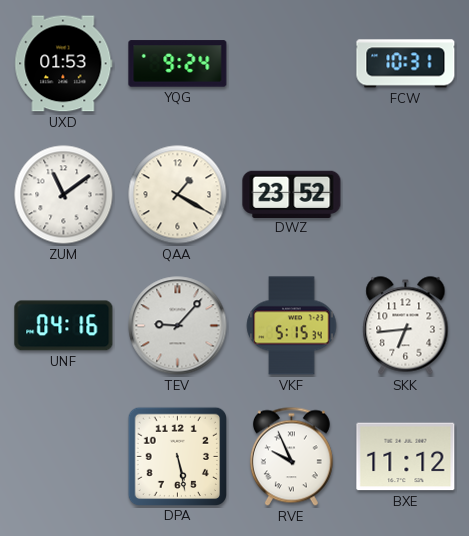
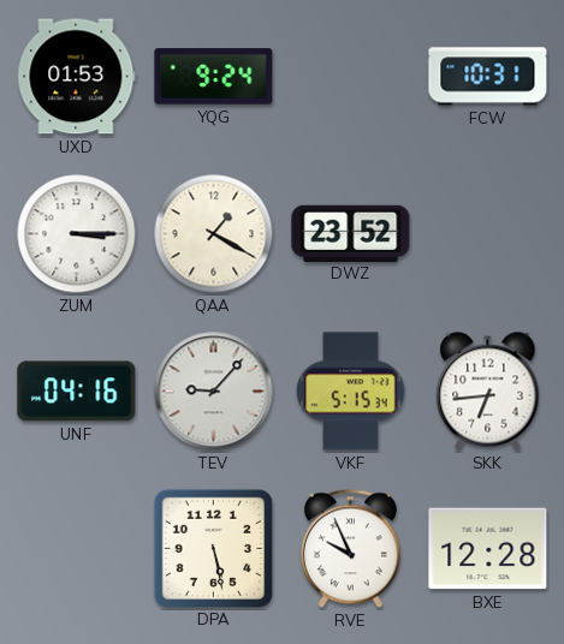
ZUM: 11:09 -> 3:15 (77, 234)
BXE: 11:12 -> 12:28 (488, 549)
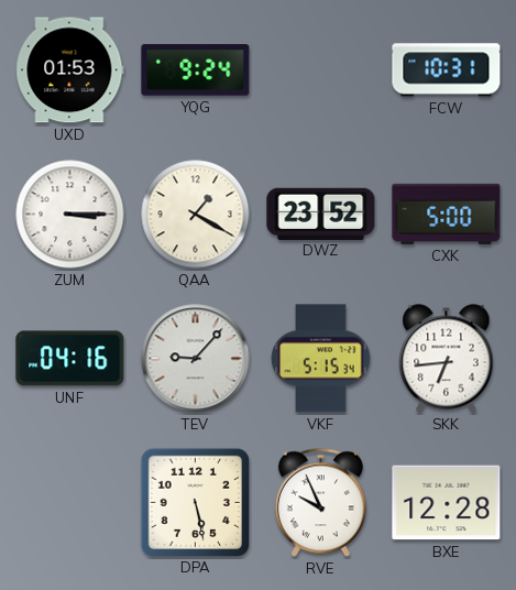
CXK: none -> 5:00 (447, 214)
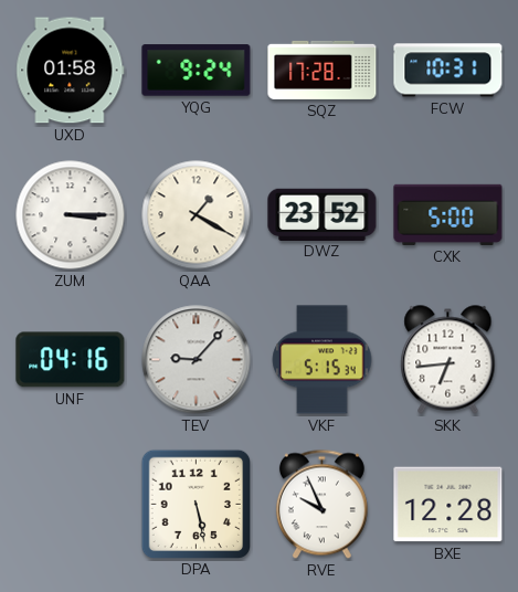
UXD: 01:53 -> 01:58 (71, 71)
SQZ: none -> 17:28 (323, 70)
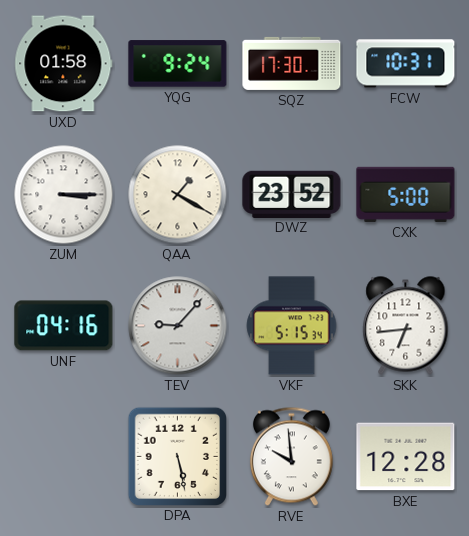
SQZ: 17:28 -> 17:30 (292, 63)
RVE: 9:56 -> 9:59 (291, 457)
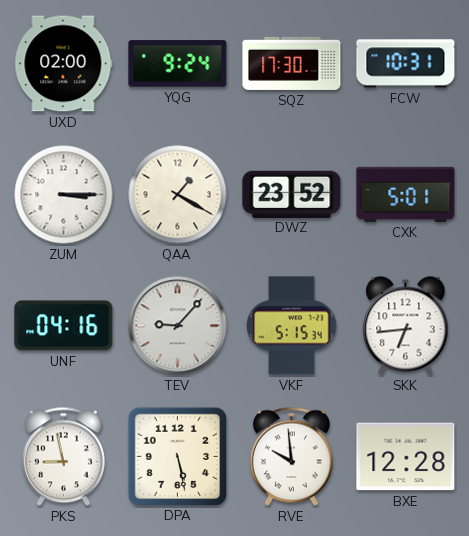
UXD: 01:58 -> 02:00 (64, 64)
CXK: 5:00 -> 5:01 (406, 194)
PKS: none -> 8:58 (63, 457)
